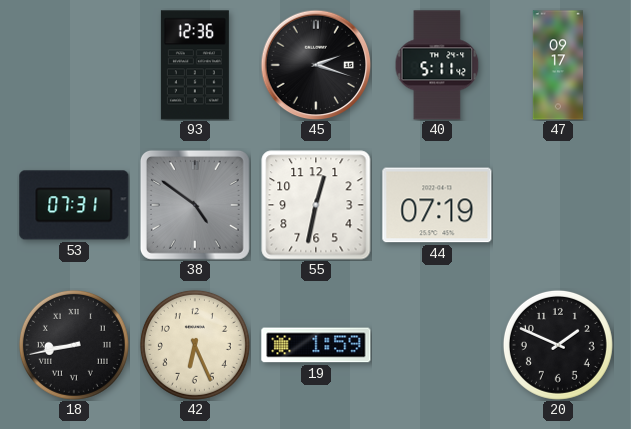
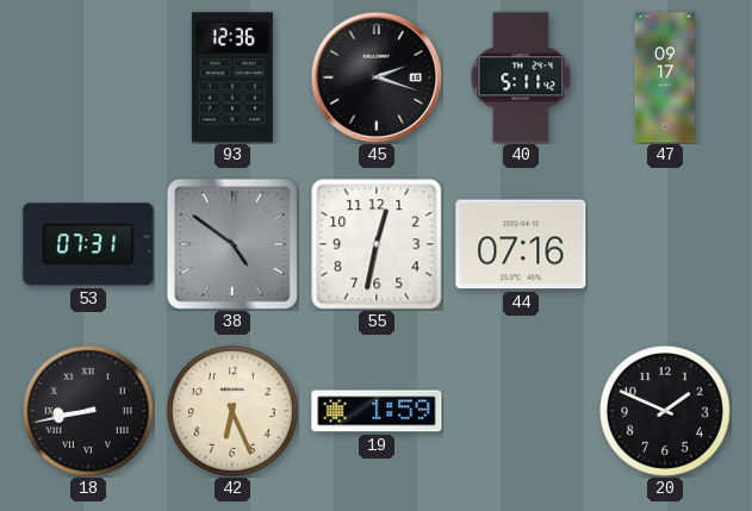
44: 07:19 -> 07:16 (521, 244)
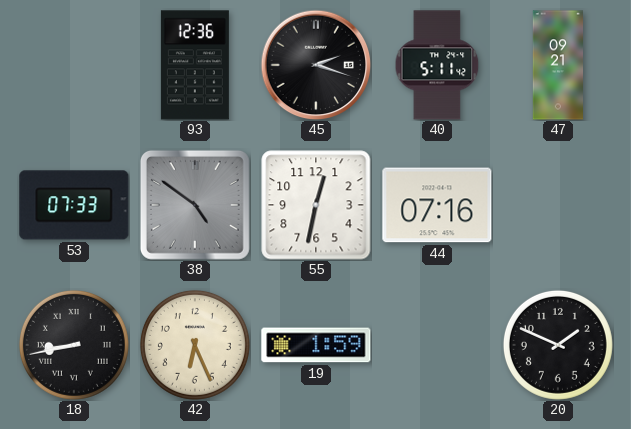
47: 09:17 -> 09:21 (558, 65)
53: 07:31 -> 07:33 (74, 205)
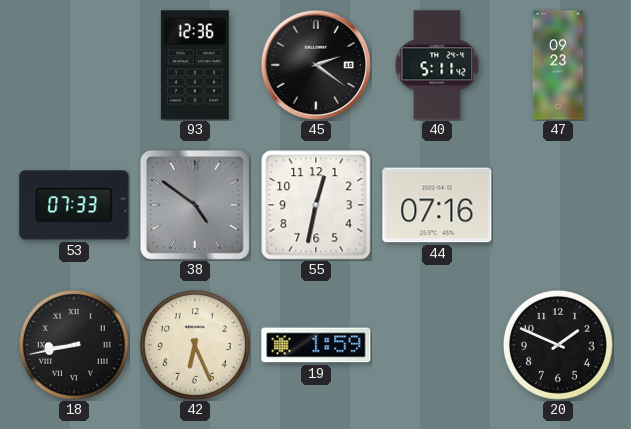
45: 2:18 -> 2:21 (316, 65)
47: 09:21 -> 09:23 (558, 65)
